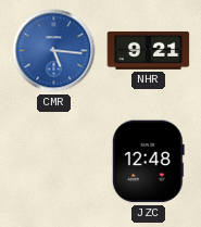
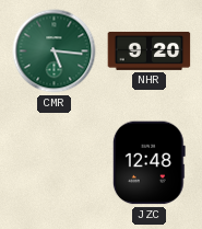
CMR dial: blue -> green (55, 51)
NHR: 9:21 -> 9:20 (150, 50)
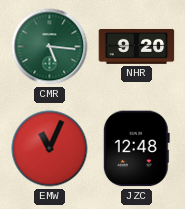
EMW: none -> 11:04 (50, 149)
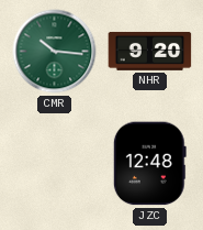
CMR: 5:16 -> 10:16 (55, 52)
EMW: 11:04 -> none (50, 149)
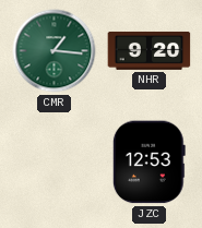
CMR: 10:16 -> 1:16 (55, 51)
JZC: 12:48 -> 12:53 (148, 163)
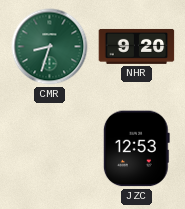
CMR: 1:16 -> 8:33 (50, 47)
